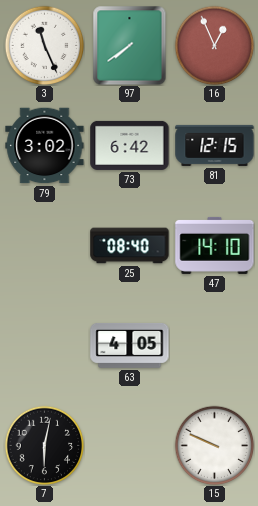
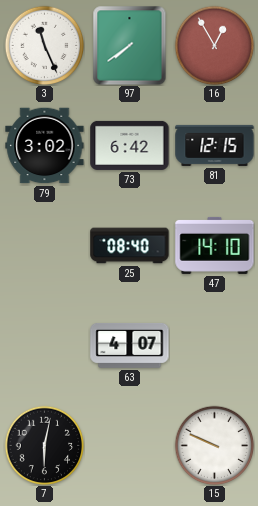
16: 12:56 -> 12:55 (214, 45)
63: 4:05 -> 4:07 (130, 345)
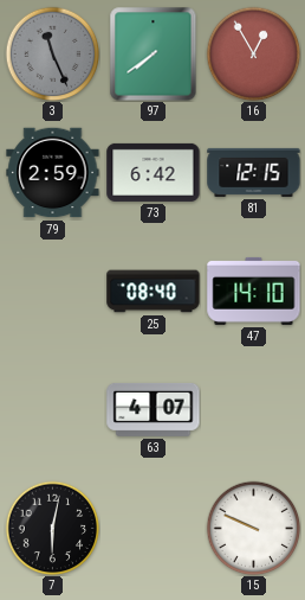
3 dial: white -> grey (52, 53)
79: 3:02 -> 2:59 (53, 173)
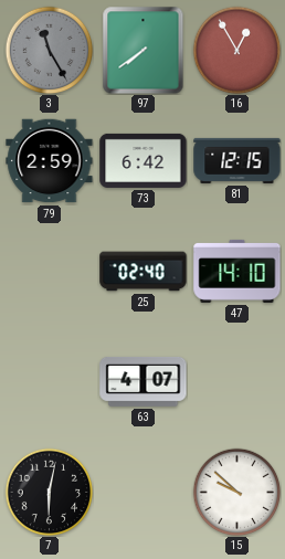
3: 11:26 -> 11:25 (49, 50)
25: 08:40 -> 02:40 (144, 272)
15: 9:49 -> 9:52 (236, 492)
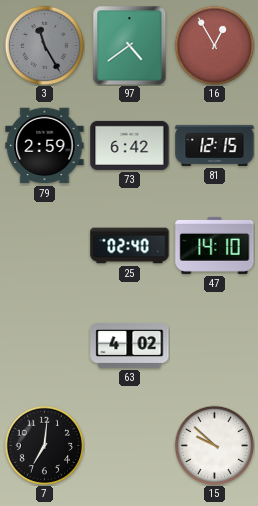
97: 7:39 -> 4:39 (130, 45)
63: 4:07 -> 4:02 (130, 345)
7: 6:02 -> 7:01 (44, 445)
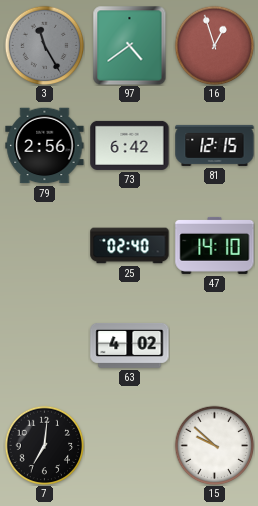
16: 12:55 -> 12:57 (214, 45)
79: 2:59 -> 2:56 (45, 146)
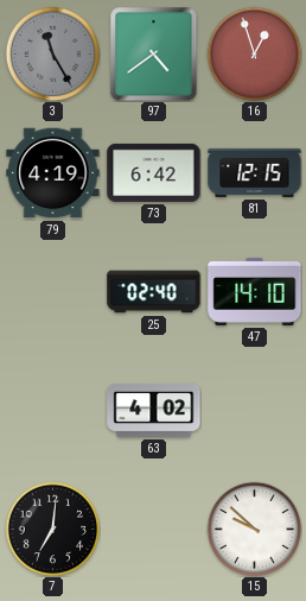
79: 2:56 -> 4:19 (53, 173)
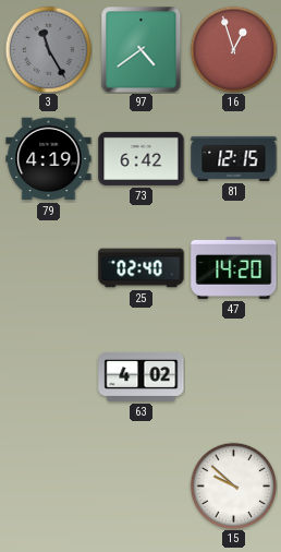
47: 14:10 -> 14:20 (234, 267)
7: 7:01 -> none (52, 529)
